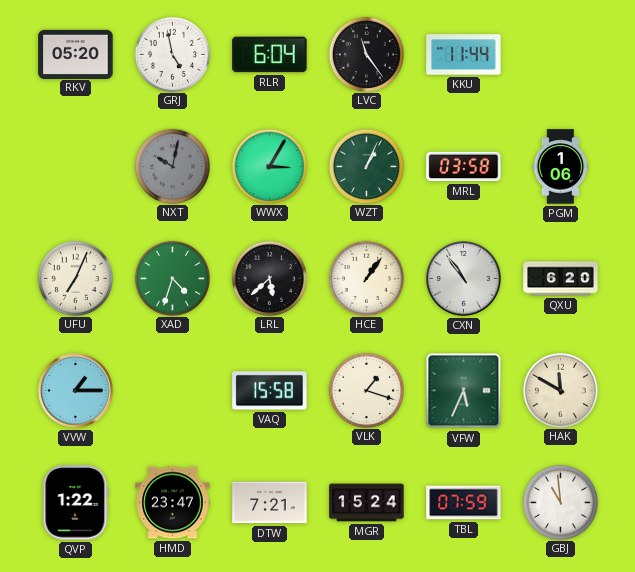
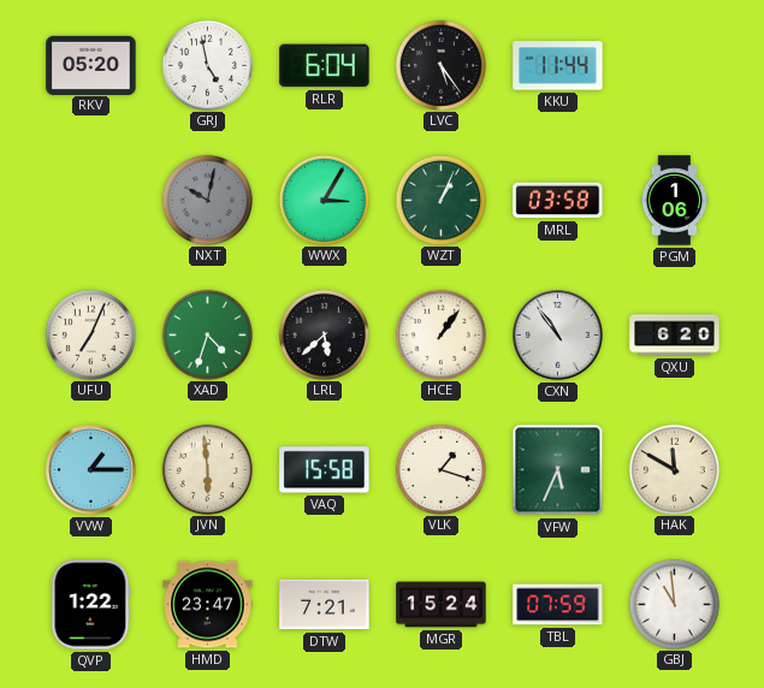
LVC: 11:24 -> 5:24 (440, 65)
JVN: none -> 5:59 (207, 469)
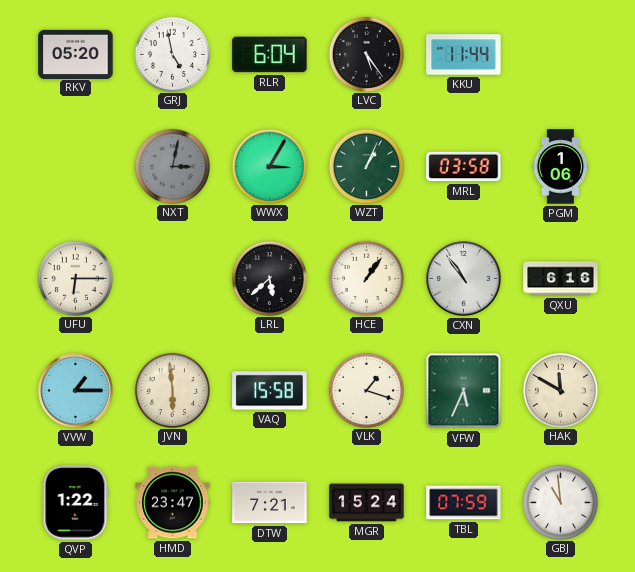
NXT: 10:02 -> 3:02 (172, 166)
UFU: 7:04 -> 6:15 (75, 278)
XAD: 4:33 -> none (207, 334)
QXU: 6:20 -> 6:16 (561, 279)
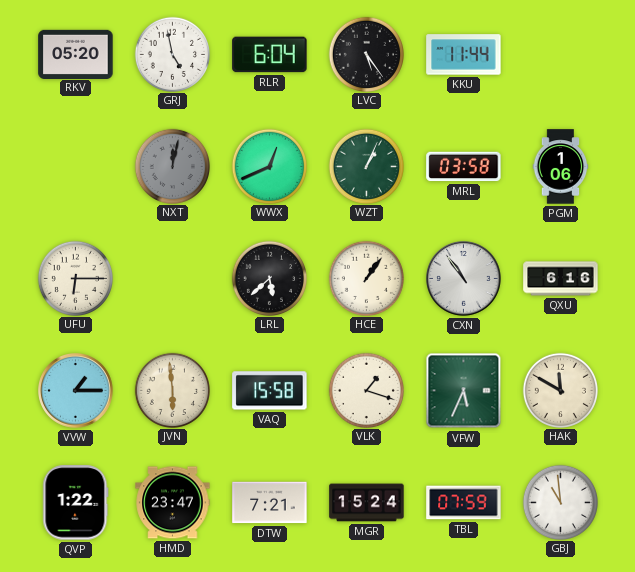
NXT: 3:02 -> 12:02 (172, 166)
WWX: 3:05 -> 12:41 (269, 166)
